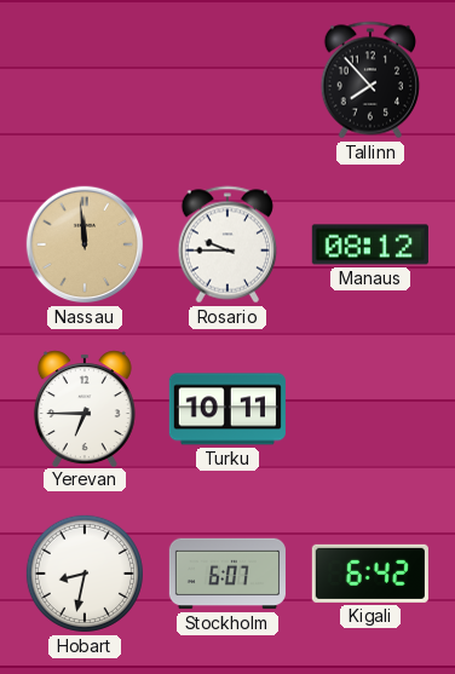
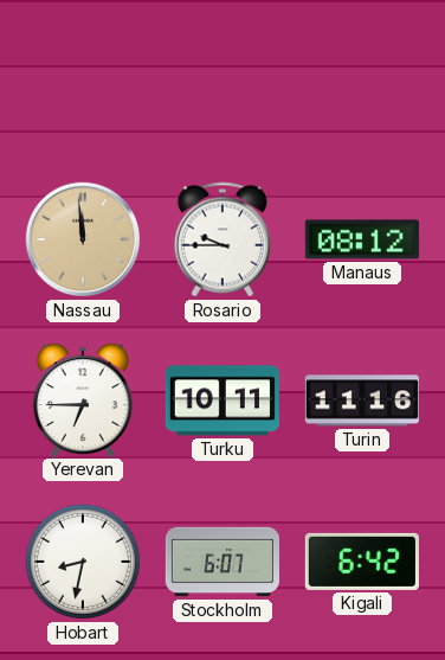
Tallinn: 7:53 -> none (370, 80)
Turin: none -> 11:16 (362, 401)
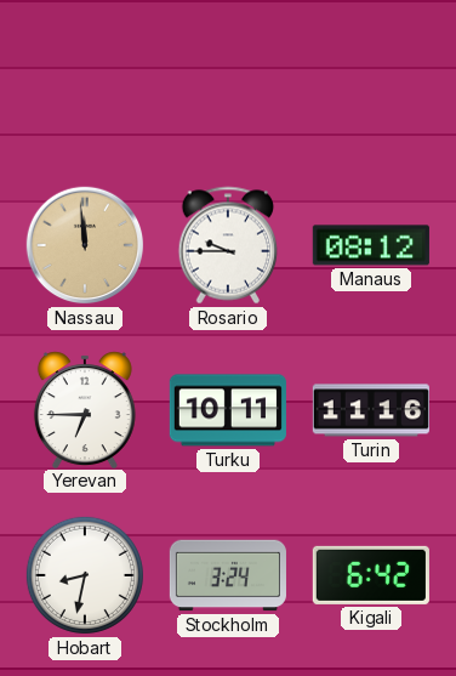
Stockholm: 6:07 -> 3:24 (228, 575)
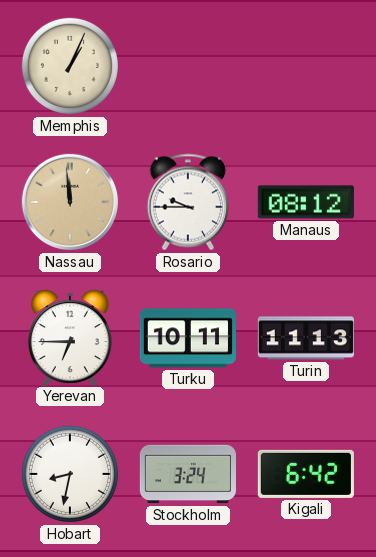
Memphis: none -> 1:04 (70, 66)
Turin: 11:16 -> 11:13 (306, 338)
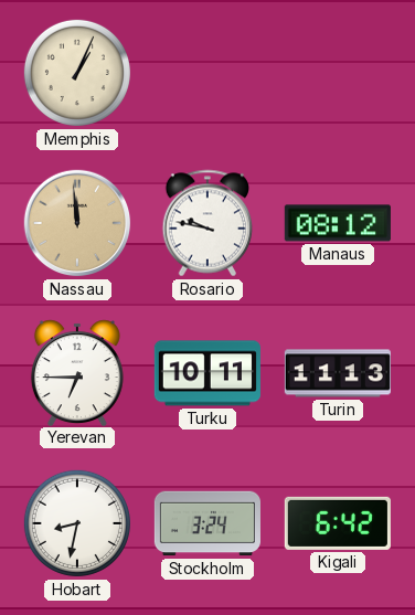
Rosario: 9:45 -> 9:47 (208, 223)
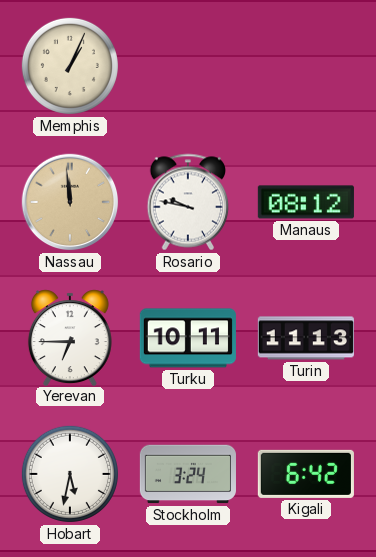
Hobart: 8:32 -> 5:32 (70, 474)
